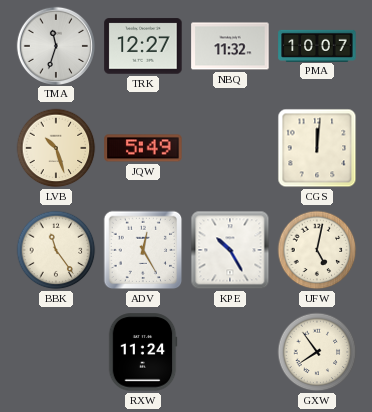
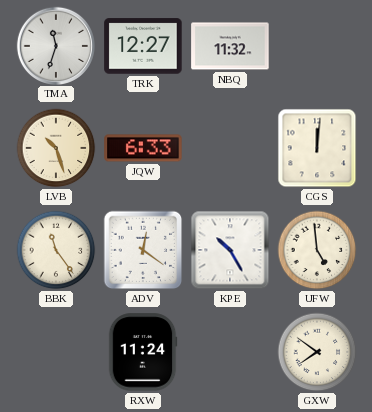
PMA: 10:07 -> none (317, 45)
JQW: 5:49 -> 6:33 (143, 148)
ADV: 12:25 -> 12:21 (143, 250)
UFW: 5:02 -> 4:59 (317, 250)
GXW: 7:54 -> 7:51 (317, 352)
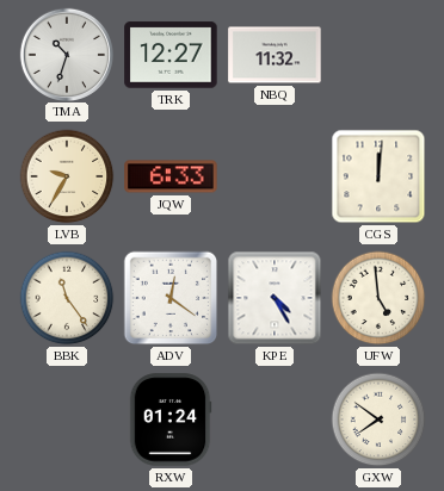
TMA: 11:33 -> 10:33 (66, 54)
LVB: 10:27 -> 9:35 (67, 176)
KPE: 10:25 -> 4:25 (275, 298)
RXW: 11:24 -> 01:24 (171, 419)
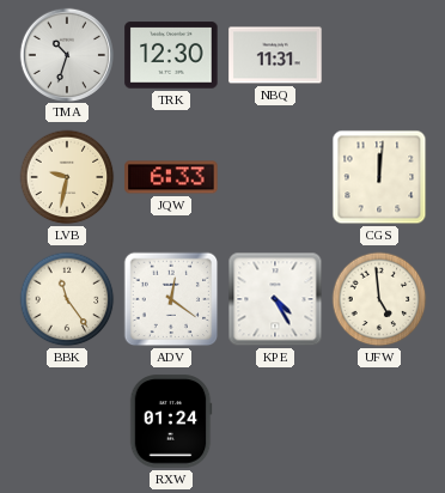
TRK: 12:27 -> 12:30 (171, 55)
NBQ: 11:32 -> 11:31 (275, 55)
LVB: 9:35 -> 9:32 (67, 177)
GXW: 7:51 -> none (378, 419)
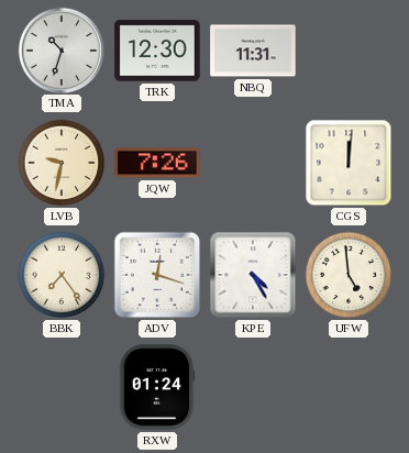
JQW: 6:33 -> 7:26 (157, 163)
BBK: 11:24 -> 7:24 (62, 275)
ADV: 12:21 -> 12:18 (157, 275)
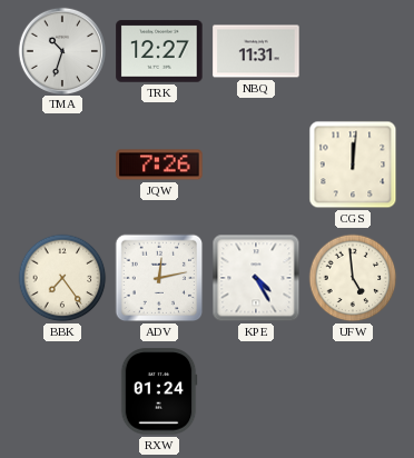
TRK: 12:30 -> 12:27 (159, 51)
LVB: 9:32 -> none (62, 163)
ADV: 12:18 -> 12:13 (159, 278)
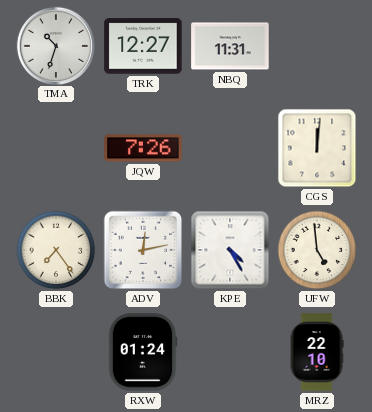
MRZ: none -> 22:10 (317, 352)
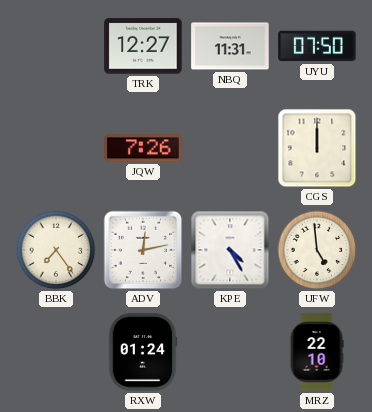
TMA: 10:33 -> none (55, 45)
UYU: none -> 07:50 (317, 46)
CGS: 12:01 -> 12:00 (317, 148)
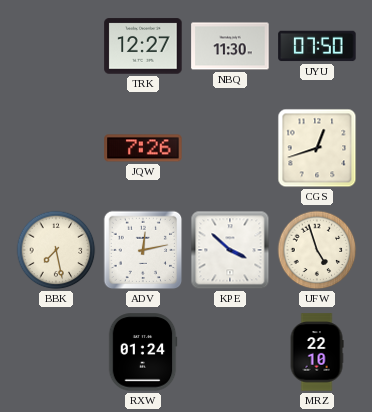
NBQ: 11:31 -> 11:30 (230, 46)
CGS: 12:00 -> 12:42 (317, 148)
BBK: 7:24 -> 7:28 (56, 250)
KPE: 4:25 -> 3:52 (230, 250)
UFW: 4:59 -> 4:57 (317, 250)
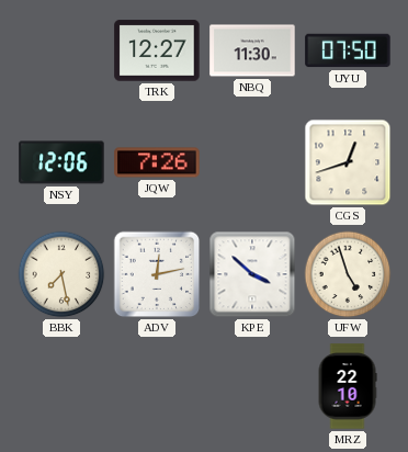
NSY: none -> 12:06 (61, 162)
RXW: 01:24 -> none (143, 352)
